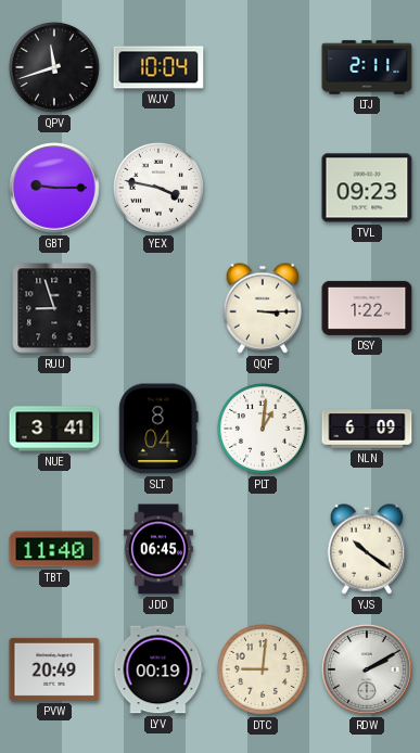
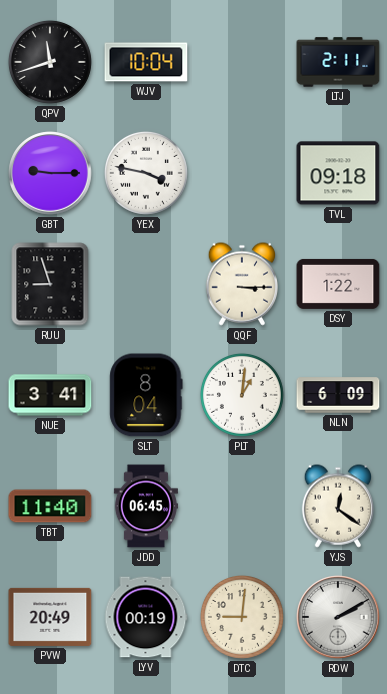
TVL: 09:23 -> 09:18 (338, 173)
YJS: 10:21 -> 12:21 (337, 506)
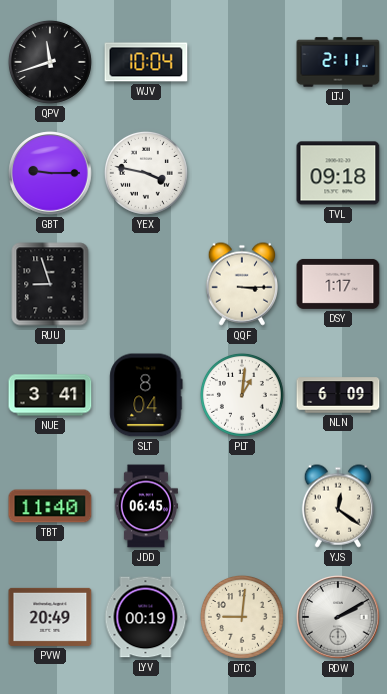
DSY: 1:22 -> 1:17 (338, 284)
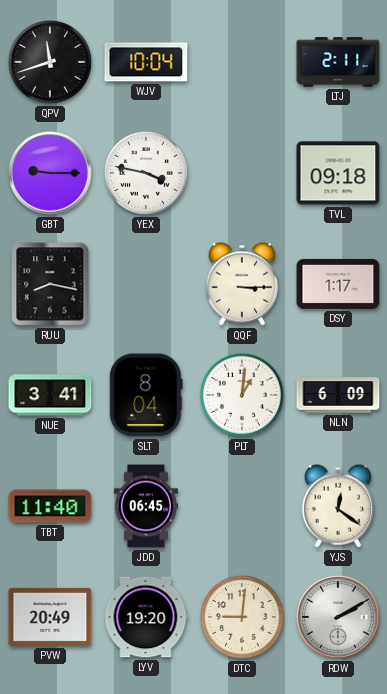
RUU: 8:57 -> 8:17 (50, 284)
LYV: 00:19 -> 19:20 (146, 617)
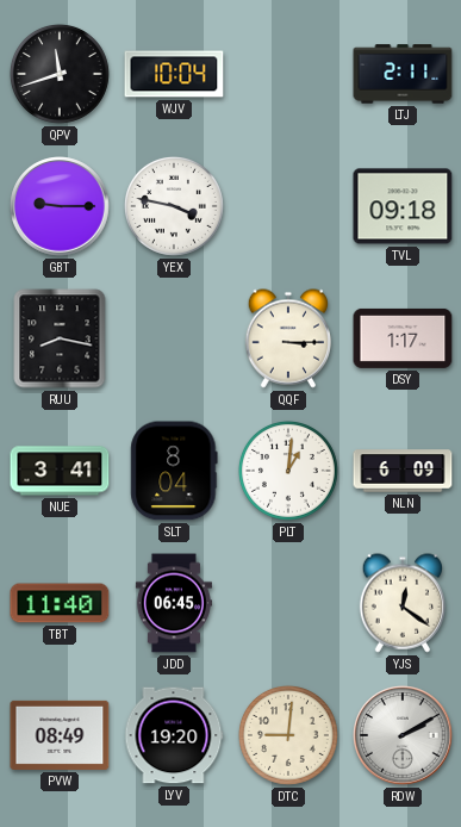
PVW: 20:49 -> 08:49 (60, 735)
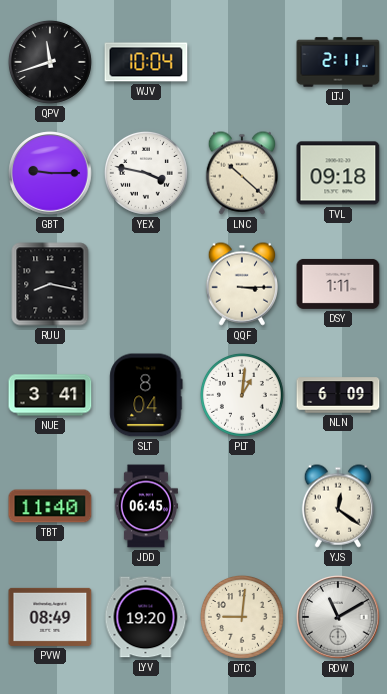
LNC: none -> 10:22 (241, 173)
DSY: 1:17 -> 1:11 (338, 284)
RDW: 2:10 -> 11:10 (338, 617)
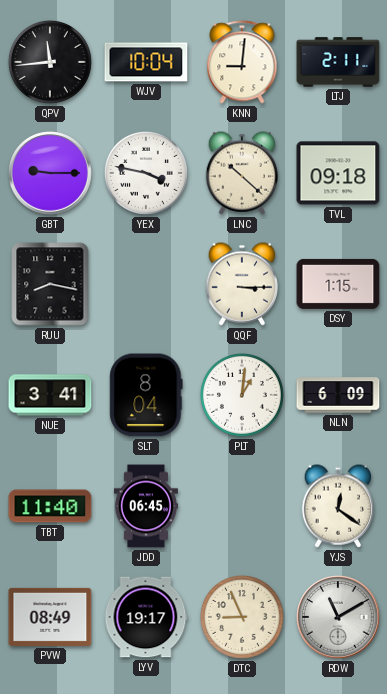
QPV: 11:42 -> 11:44 (50, 62)
KNN: none -> 9:01 (242, 62)
DSY: 1:11 -> 1:15 (338, 284)
LYV: 19:20 -> 19:17 (146, 617)
DTC: 9:01 -> 8:56 (242, 617)
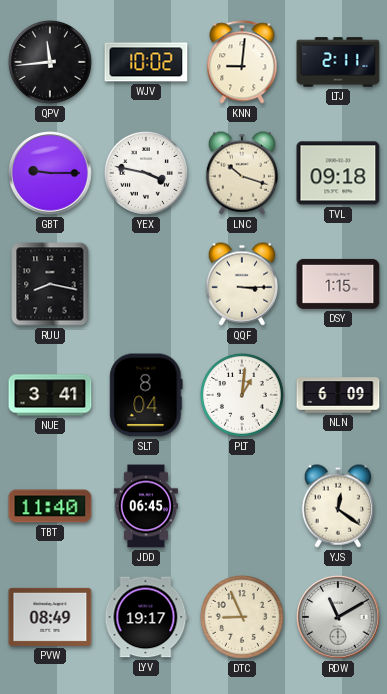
WJV: 10:04 -> 10:02 (146, 62)
LNC: 10:22 -> 10:18 (241, 173)
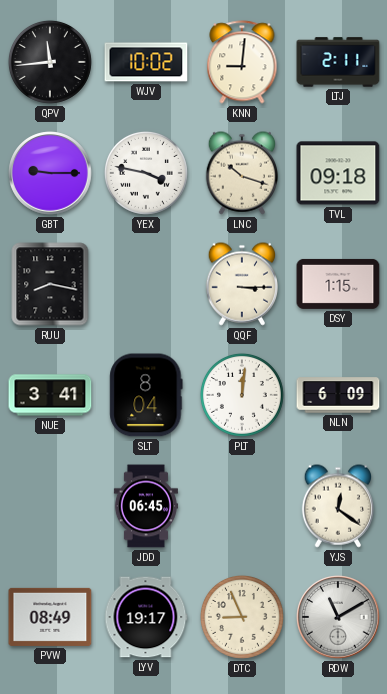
PLT: 1:01 -> 12:01 (242, 395)
TBT: 11:40 -> none (50, 506)
